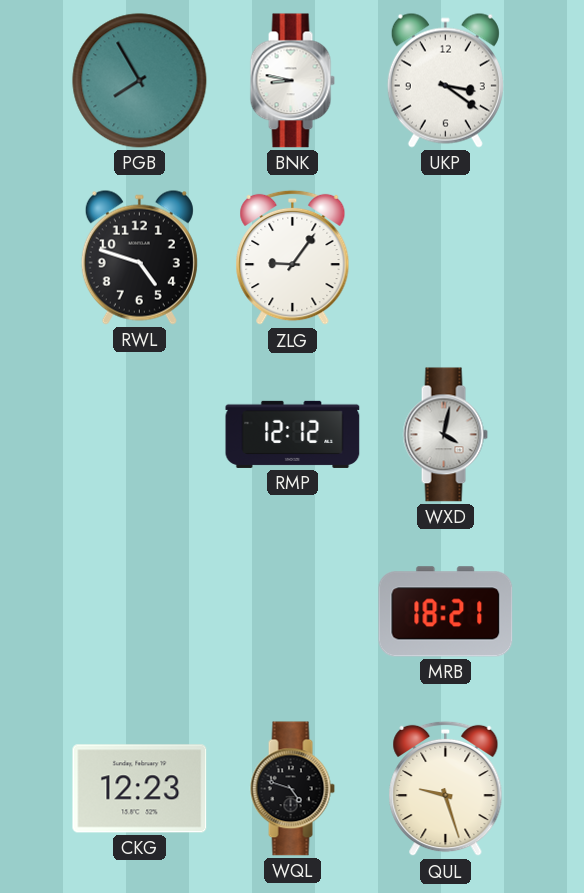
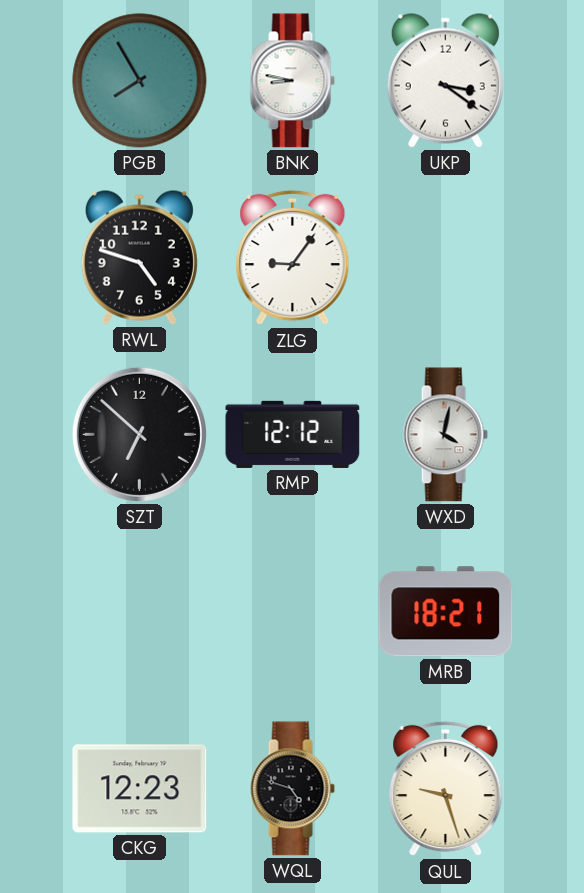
SZT: none -> 6:52 (139, 434)
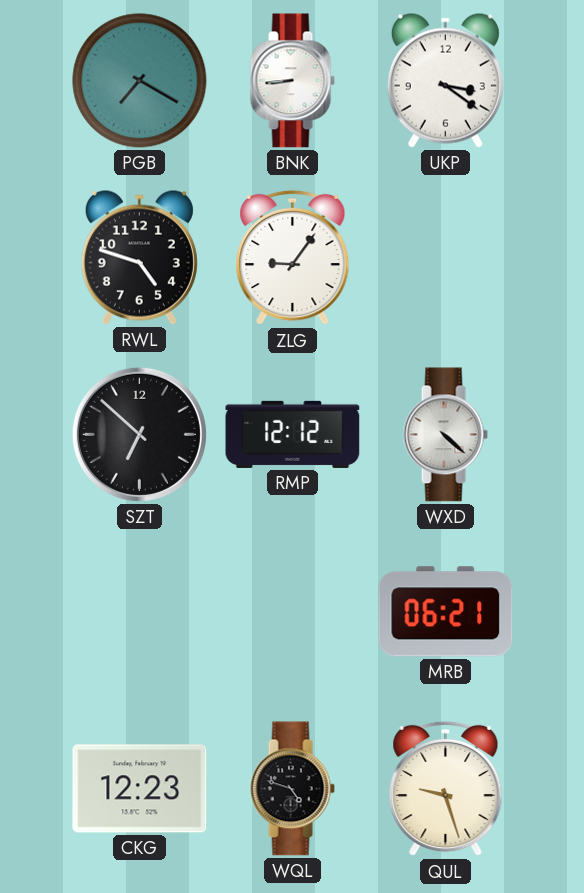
PGB: 7:55 -> 7:20 (140, 81)
BNK: 8:47 -> 8:44 (292, 81)
WXD: 4:02 -> 4:22 (445, 435)
MRB: 18:21 -> 06:21 (446, 612)
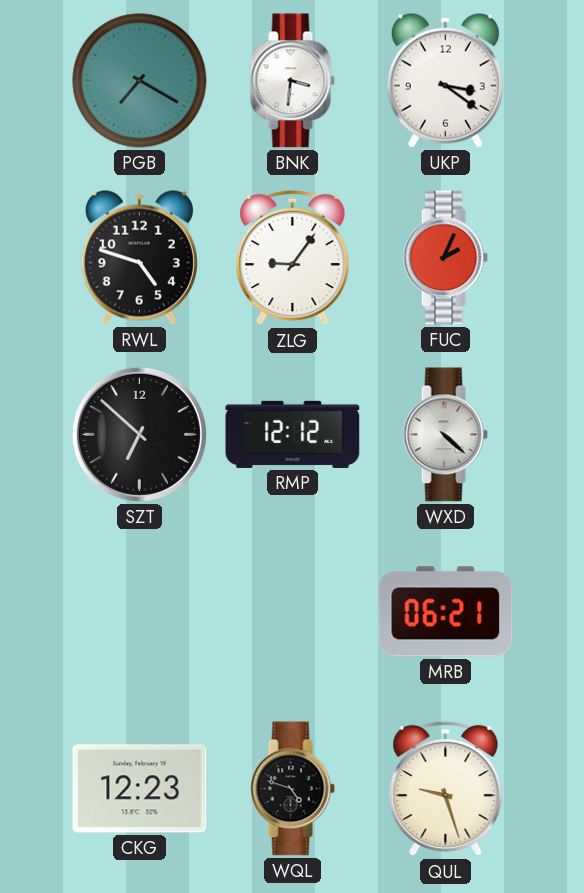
BNK: 8:44 -> 3:31 (292, 81)
FUC: none -> 2:04 (445, 258)
